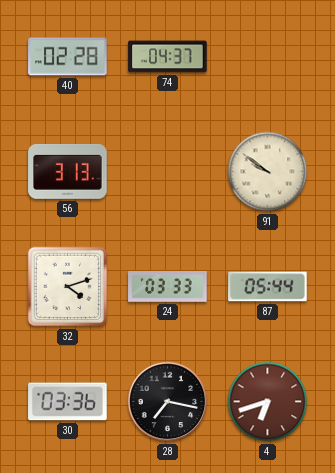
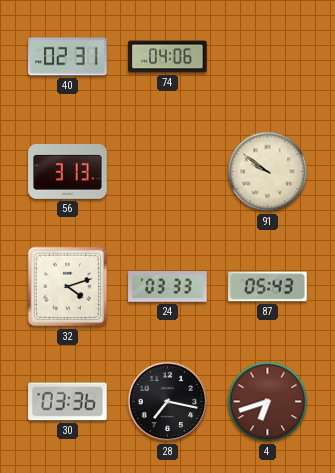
40: 02:28 -> 02:31 (68, 57)
74: 04:37 -> 04:06 (168, 57)
87: 05:44 -> 05:43 (268, 287)
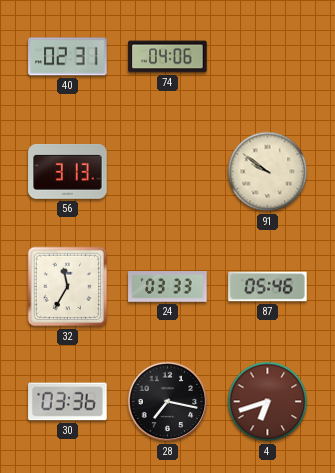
32: 4:12 -> 11:35 (68, 287)
87: 05:43 -> 05:46 (268, 287)
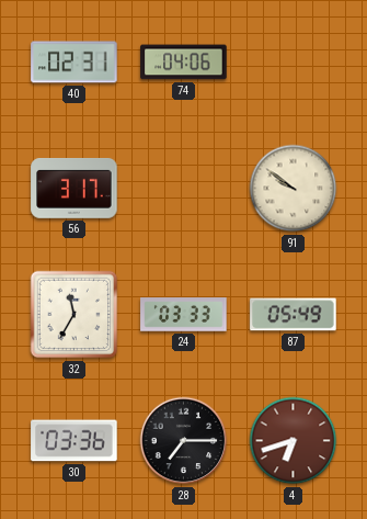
56: 3:13 -> 3:17 (74, 189)
87: 05:46 -> 05:49 (294, 315)
28: 7:17 -> 7:15 (184, 441)
